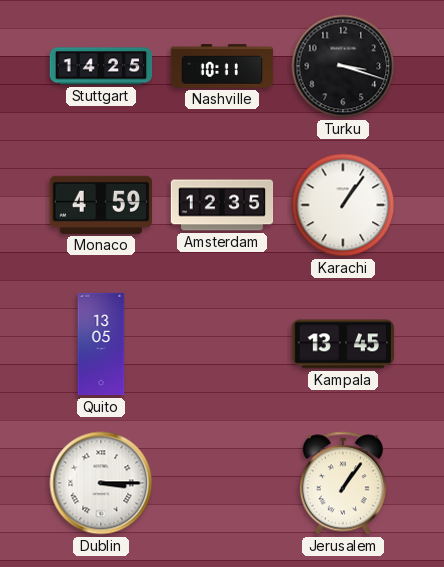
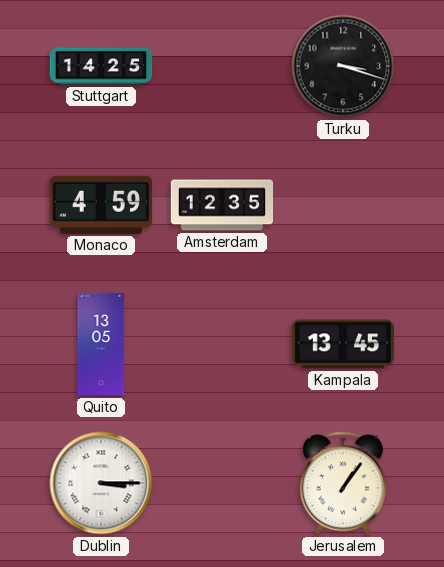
Nashville: 10:11 -> none (222, 66)
Karachi: 1:06 -> none (343, 205)
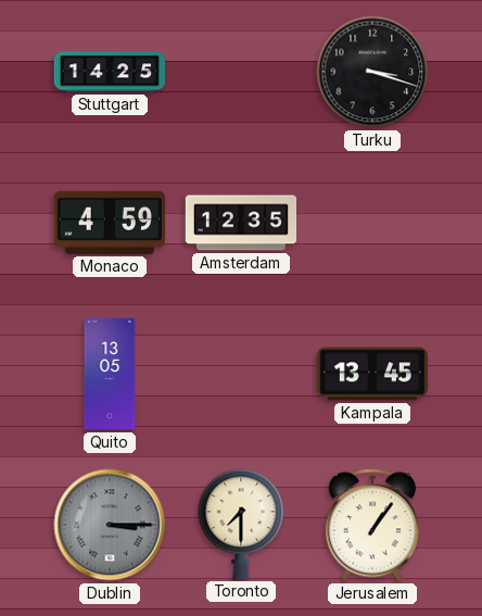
Dublin dial: white -> grey (110, 525)
Toronto: none -> 7:30 (241, 524)
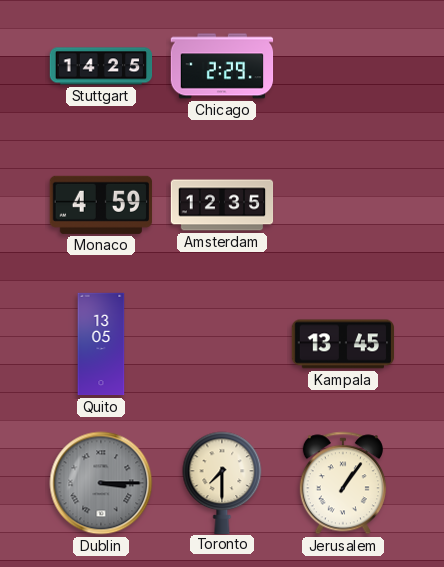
Chicago: none -> 2:29 (222, 66)
Turku: 3:18 -> none (372, 72)
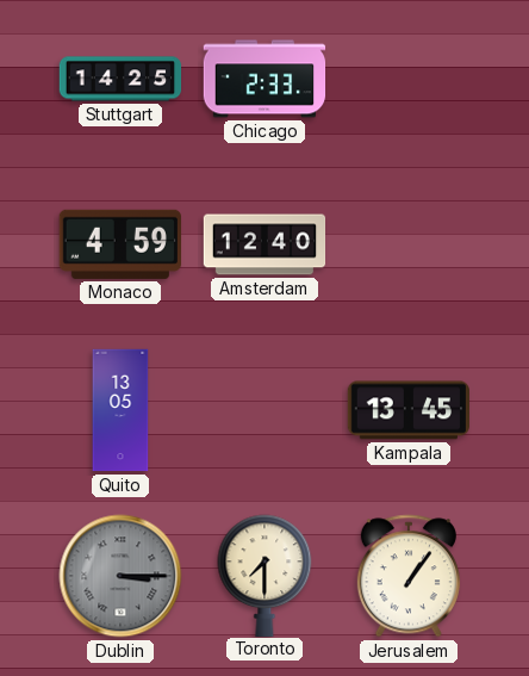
Chicago: 2:29 -> 2:33 (264, 79)
Amsterdam: 12:35 -> 12:40 (264, 244)
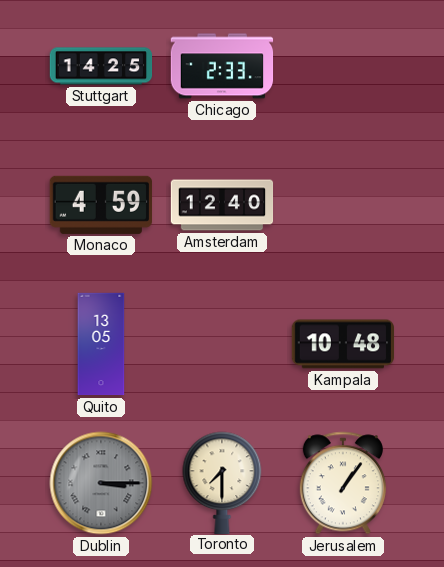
Kampala: 13:45 -> 10:48 (342, 344)
